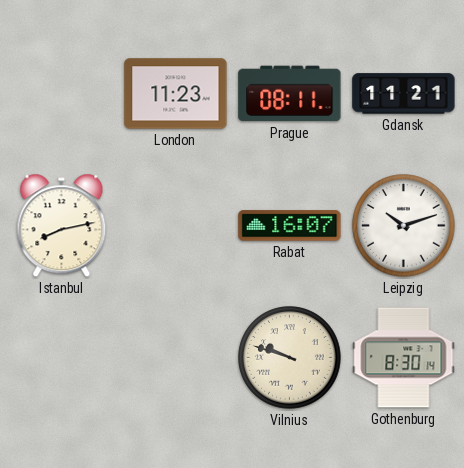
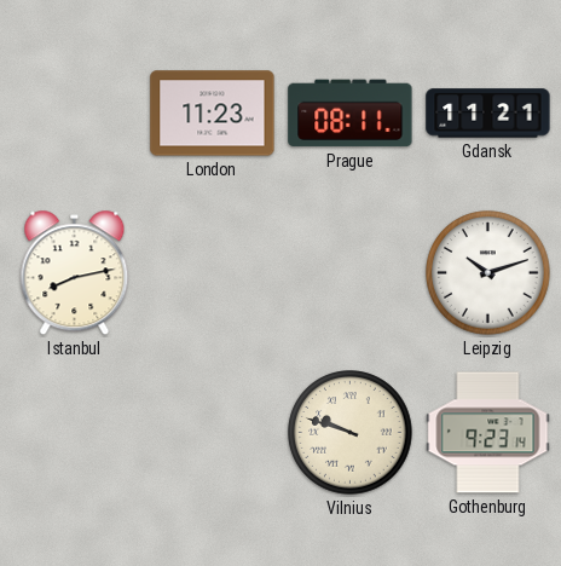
Rabat: 16:07 -> none (290, 226)
Gothenburg: 8:30 -> 9:23 (488, 433)
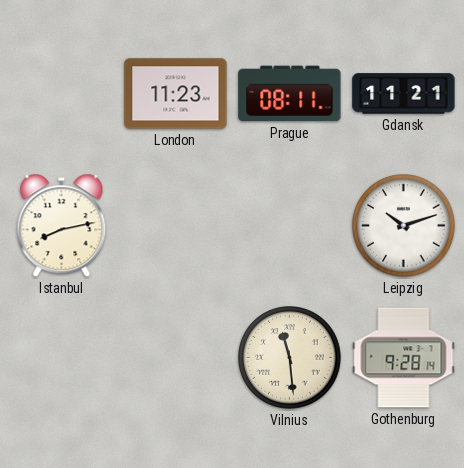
Vilnius: 9:48 -> 11:29 (290, 358)
Gothenburg: 9:23 -> 9:28 (404, 358)
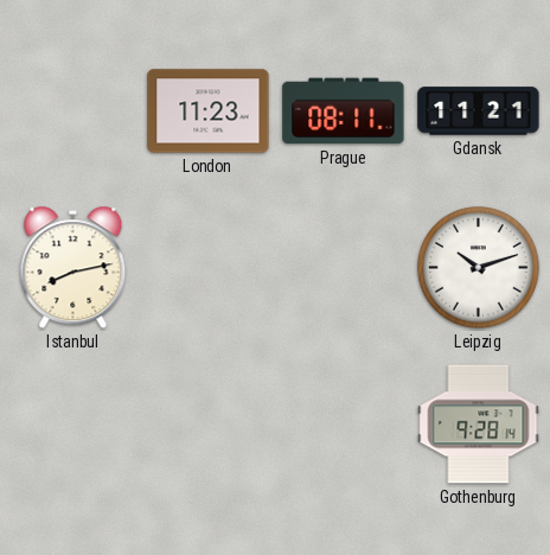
Vilnius: 11:29 -> none (290, 358)
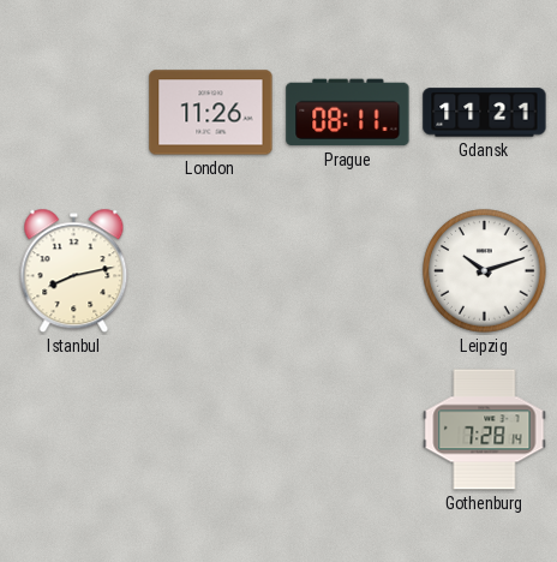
London: 11:23 -> 11:26 (211, 113)
Gothenburg: 9:28 -> 7:28 (485, 430)
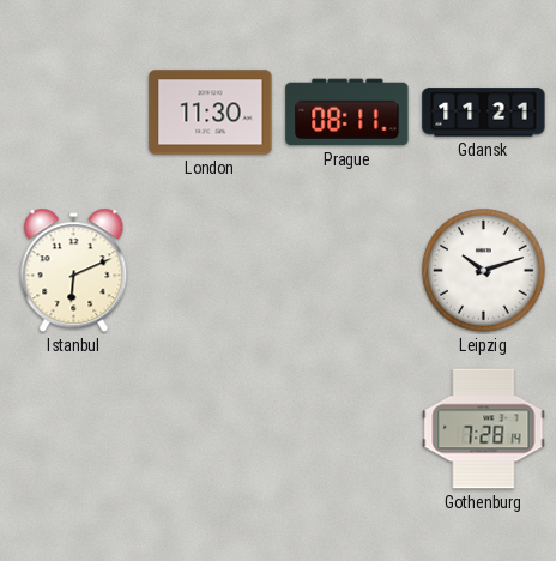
London: 11:26 -> 11:30 (211, 113)
Istanbul: 8:13 -> 6:11 (74, 271)
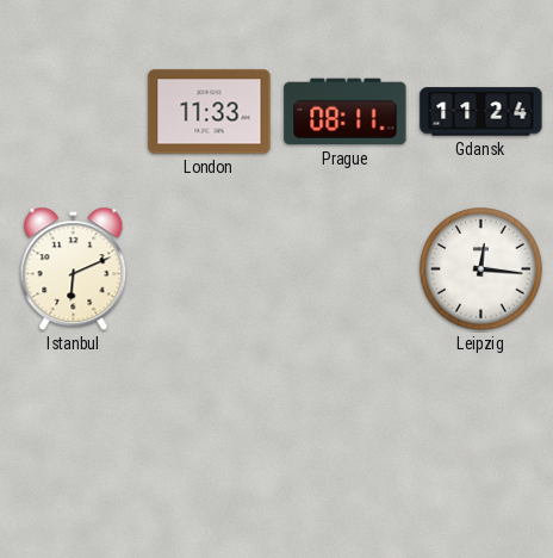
London: 11:30 -> 11:33 (210, 112)
Gdansk: 11:21 -> 11:24 (481, 112)
Leipzig: 10:12 -> 12:16 (481, 269)
Gothenburg: 7:28 -> none (484, 429)
